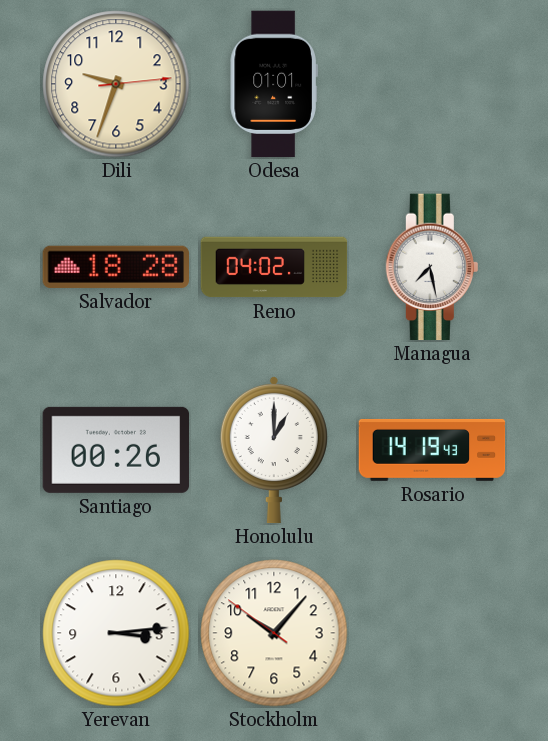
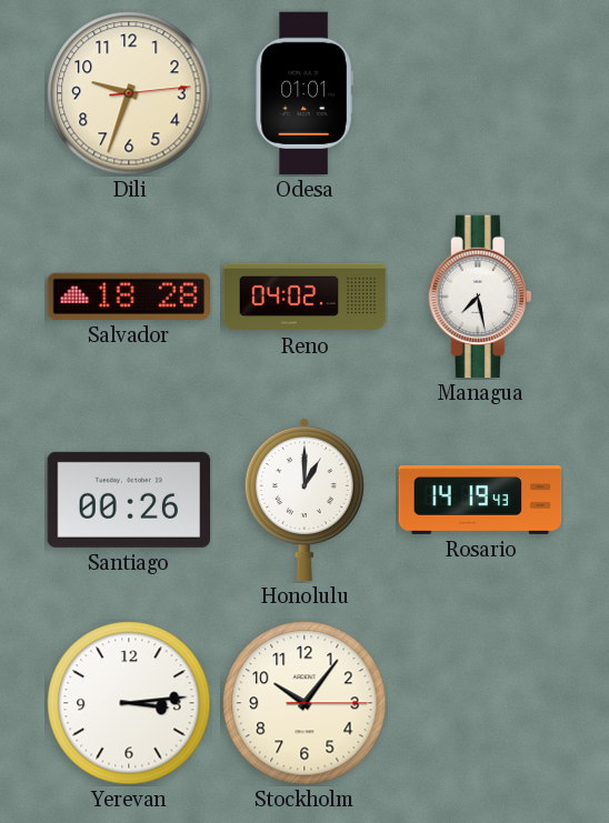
Stockholm: 10:06:51 -> 10:06:15 (304, 703)
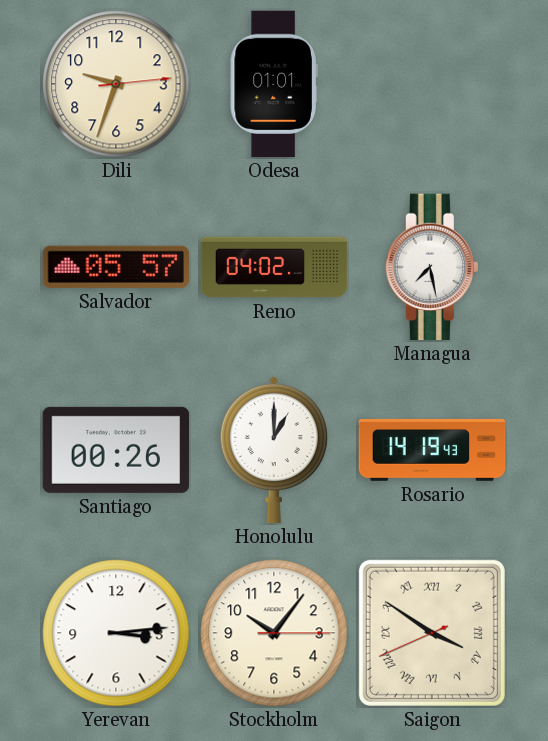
Salvador: 18:28 -> 05:57 (116, 267)
Saigon: none -> 3:50 (432, 633)
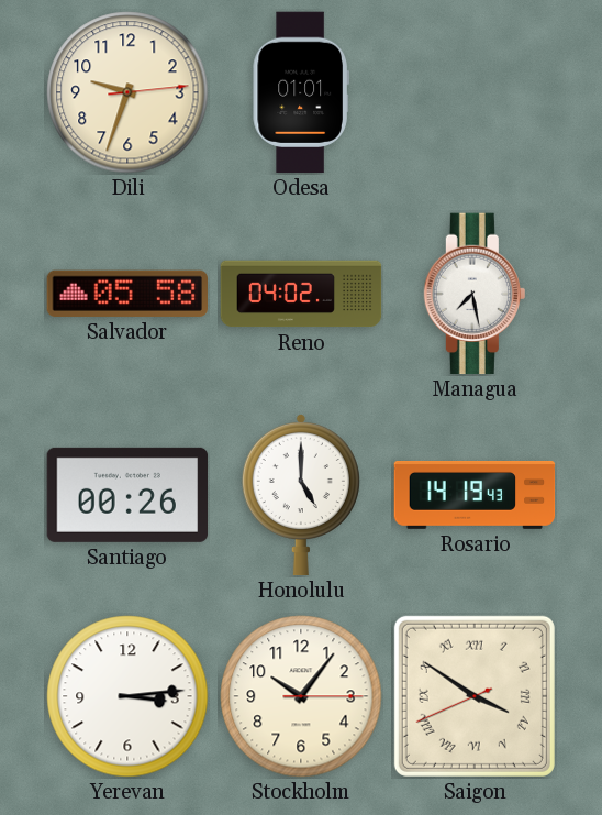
Salvador: 05:57 -> 05:58 (127, 294)
Honolulu: 1:00 -> 5:00 (301, 495)
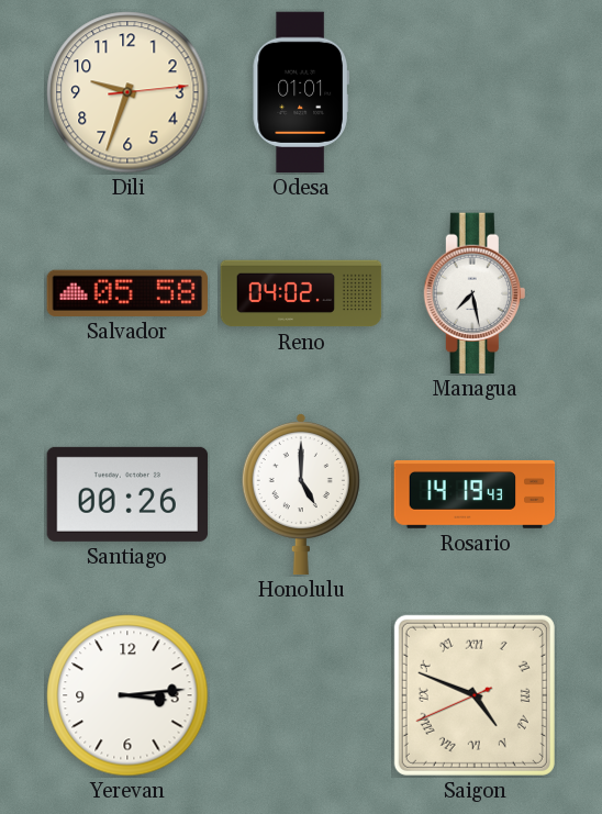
Stockholm: 10:06 -> none (301, 696)
Saigon: 3:50 -> 4:48 (475, 695)
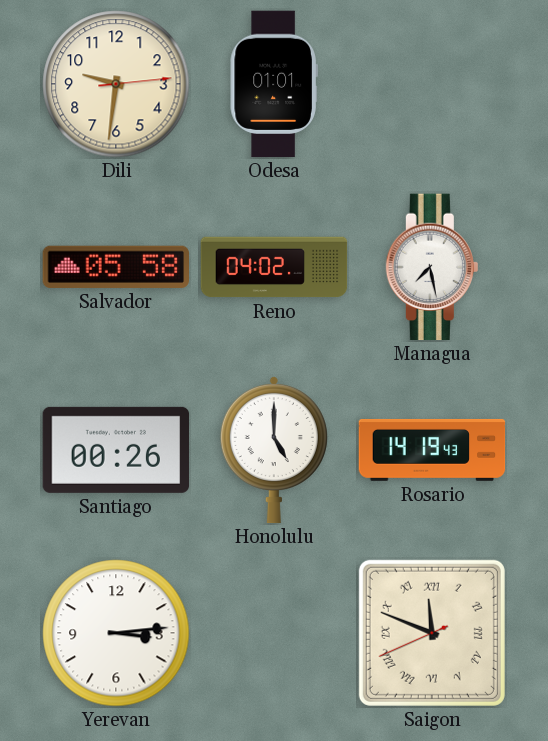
Dili: 9:33 -> 9:31 (116, 84)
Saigon: 4:48 -> 11:48 (432, 633)
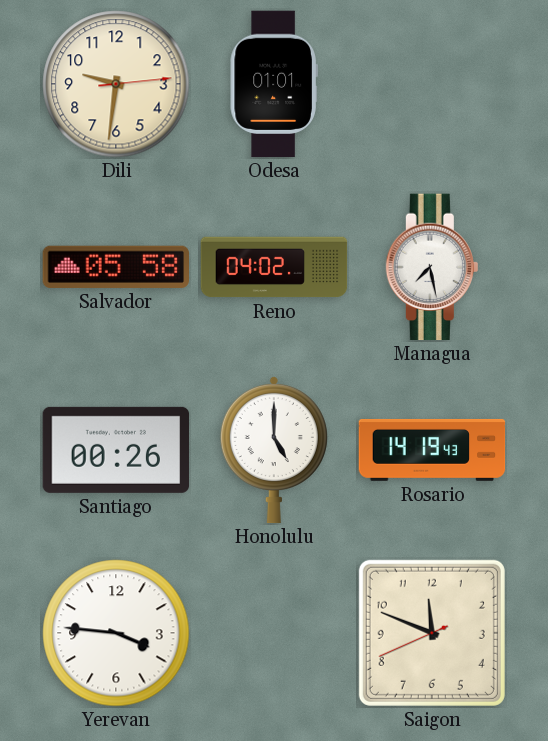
Yerevan: 3:14 -> 3:46 (116, 633)
Saigon numerals: Roman -> Arabic (432, 633)
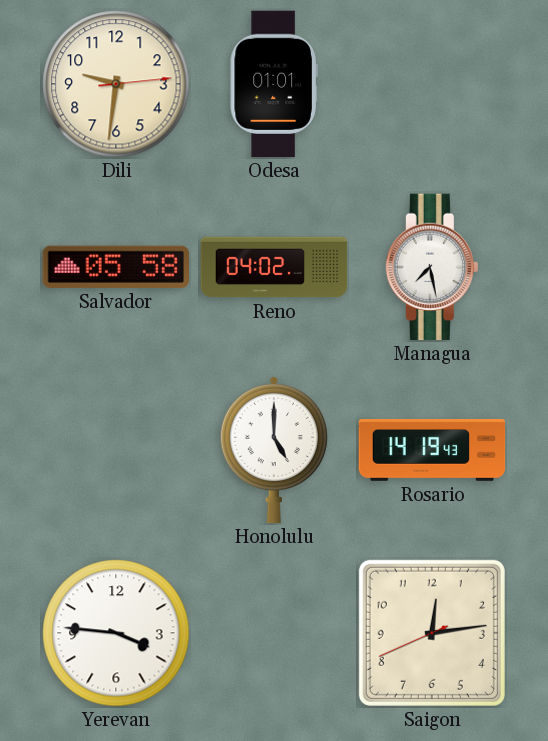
Santiago: 00:26 -> none (116, 450)
Saigon: 11:48 -> 12:13 (432, 633)
